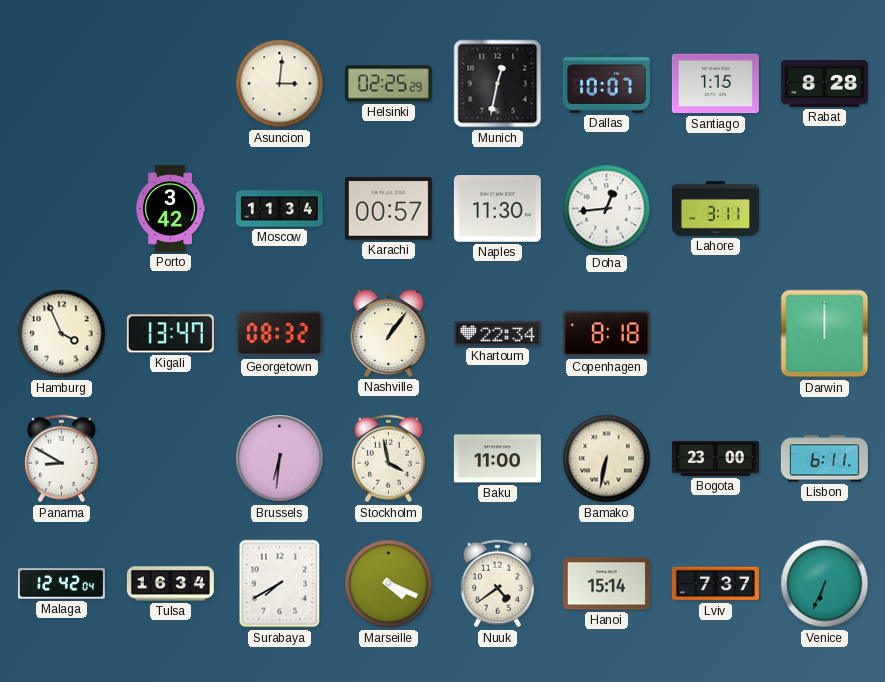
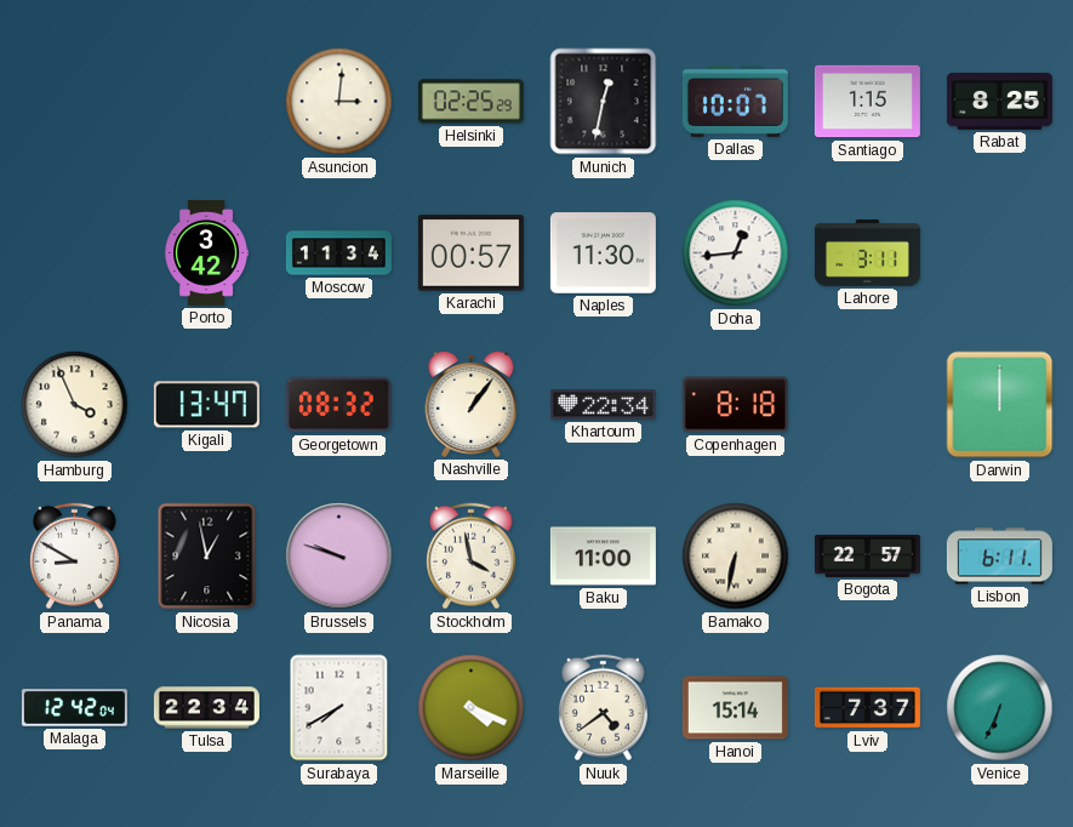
Rabat: 8:28 -> 8:25 (999, 101)
Nicosia: none -> 12:58 (207, 557)
Brussels: 6:31 -> 9:48 (339, 557)
Bogota: 23:00 -> 22:57 (867, 555)
Tulsa: 16:34 -> 22:34 (206, 708)
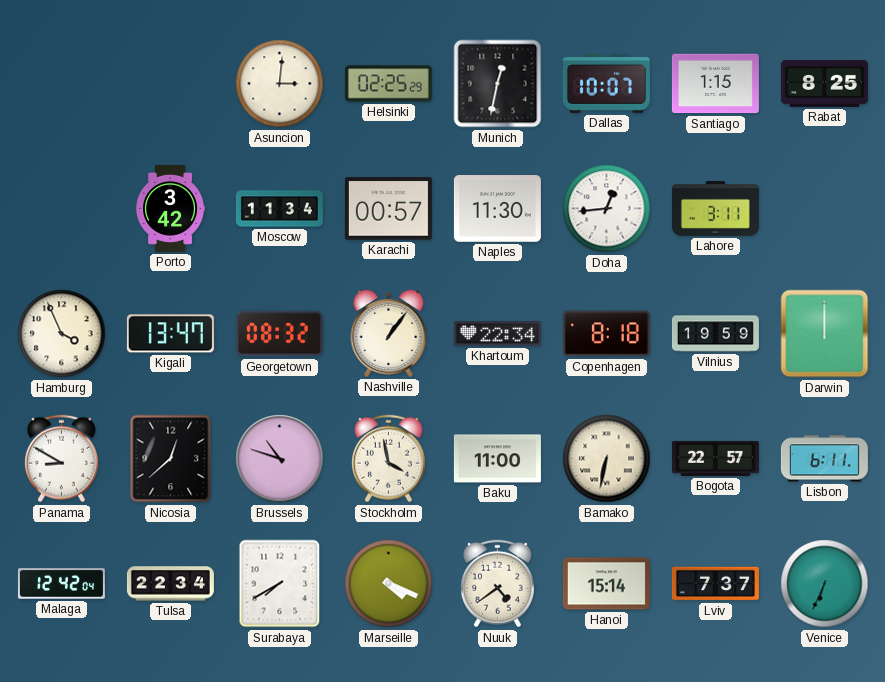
Vilnius: none -> 19:59 (715, 334)
Nicosia: 12:58 -> 12:38 (171, 459)
Brussels: 9:48 -> 10:48 (280, 459)
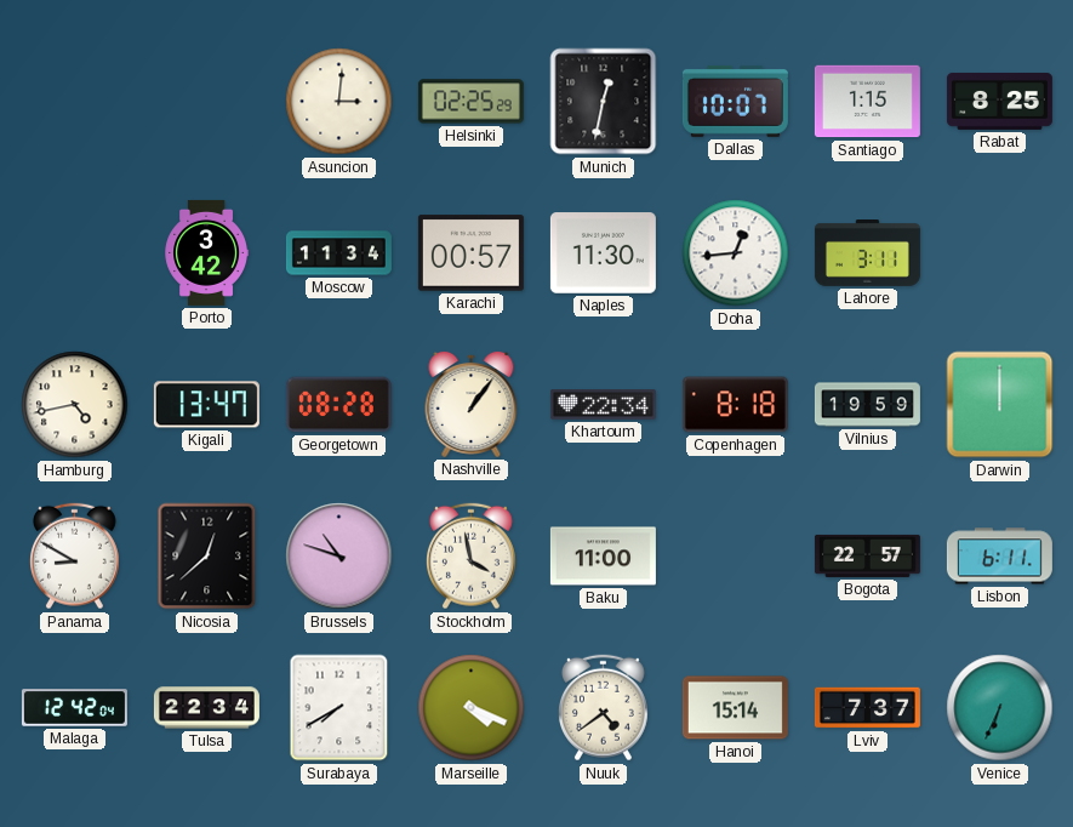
Hamburg: 3:56 -> 4:43 (75, 405)
Georgetown: 08:32 -> 08:28 (338, 405)
Bamako: 6:32 -> none (607, 459)
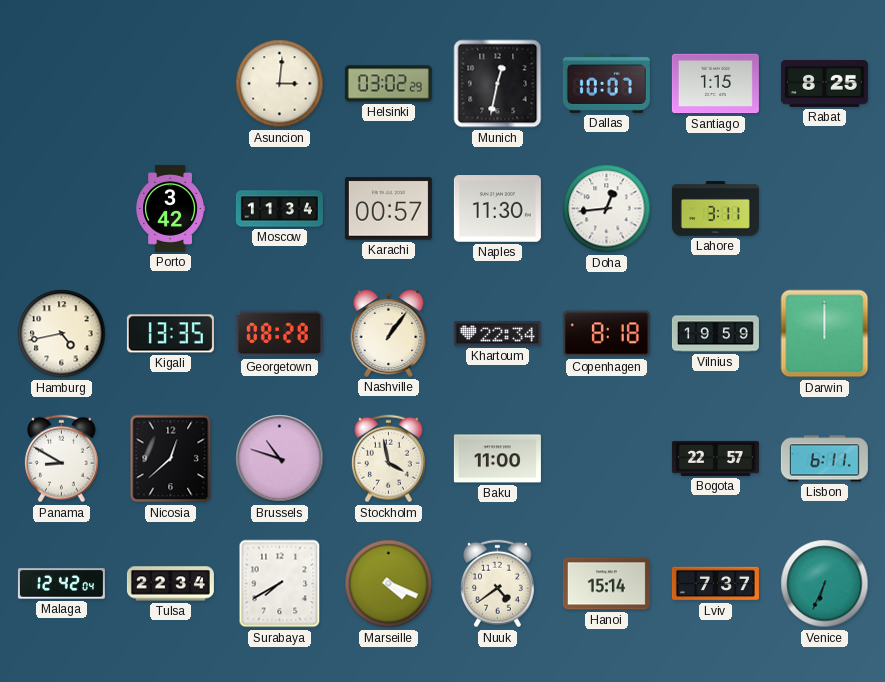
Helsinki: 02:25 -> 03:02 (388, 84)
Kigali: 13:47 -> 13:35 (170, 334)
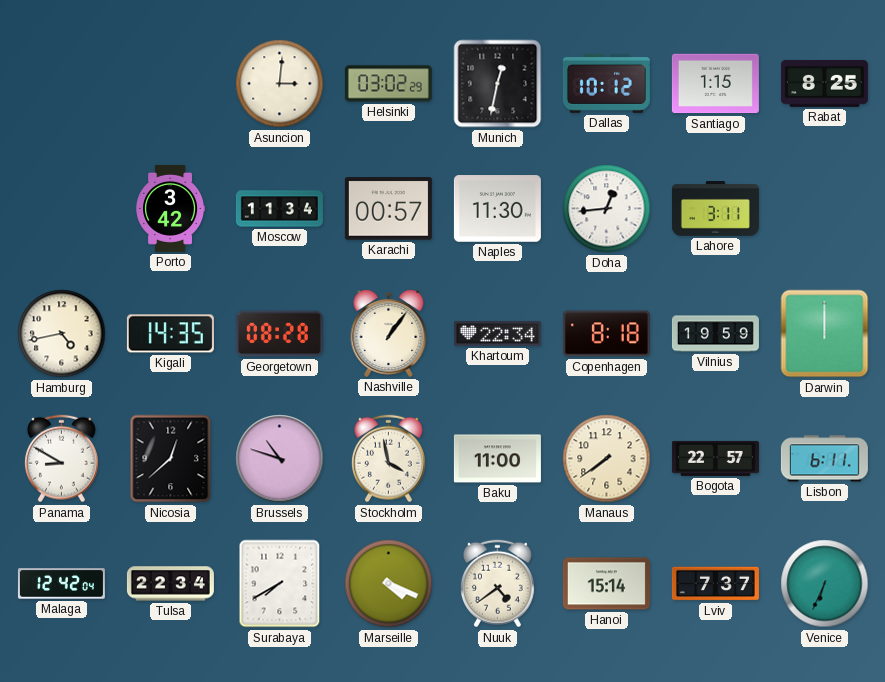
Dallas: 10:07 -> 10:12 (606, 83)
Kigali: 13:35 -> 14:35 (170, 334)
Manaus: none -> 7:39 (607, 459)
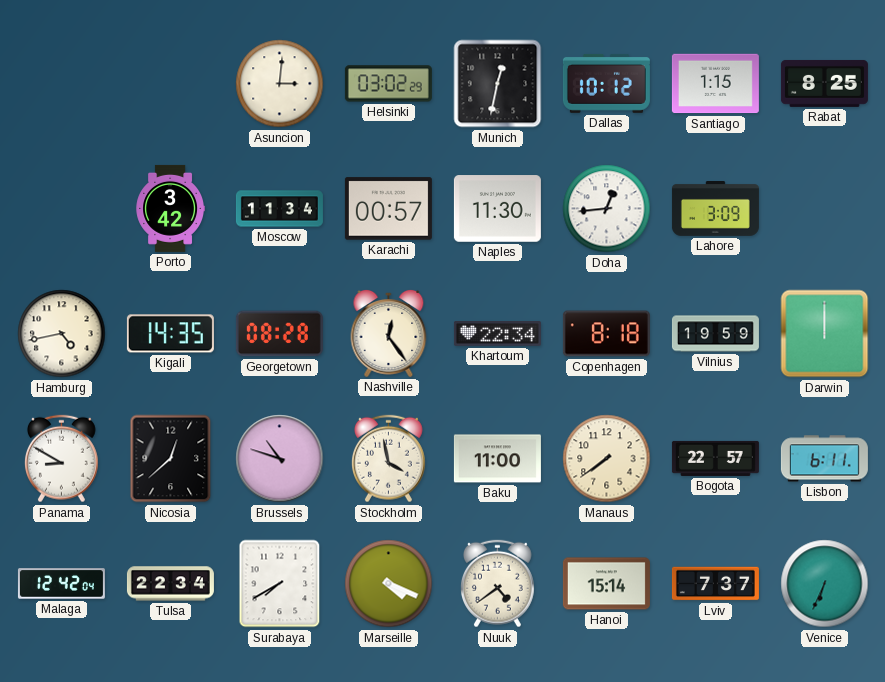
Lahore: 3:11 -> 3:09 (715, 209)
Nashville: 1:06 -> 12:24 (389, 333)
